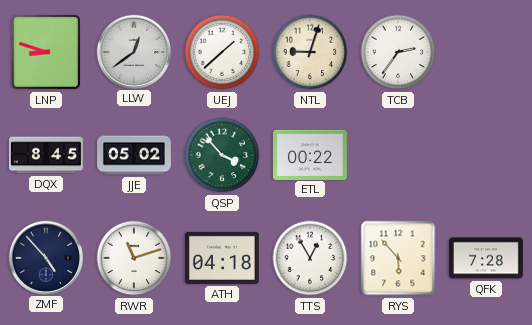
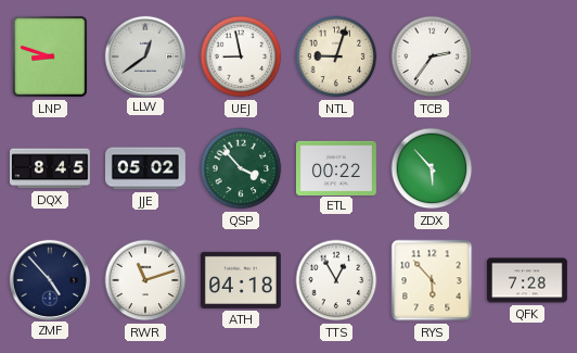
UEJ: 1:38 -> 8:58 (241, 56)
ZDX: none -> 5:53 (432, 168)
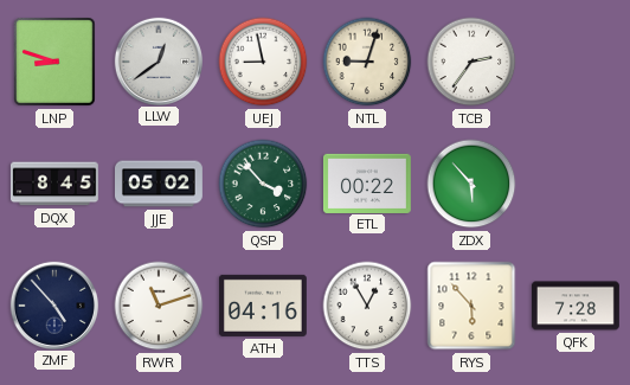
ATH: 04:18 -> 04:16 (263, 306)
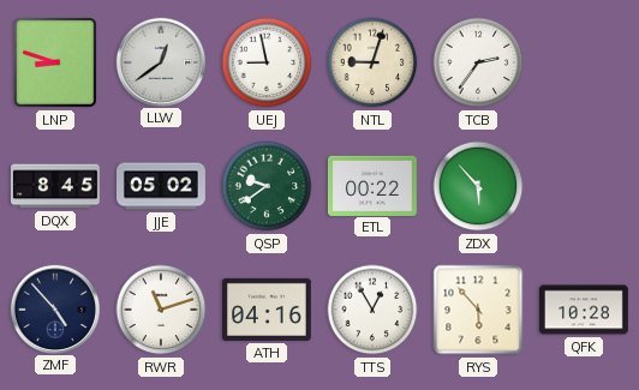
QSP: 3:53 -> 9:39 (267, 186)
QFK: 7:28 -> 10:28 (584, 310)
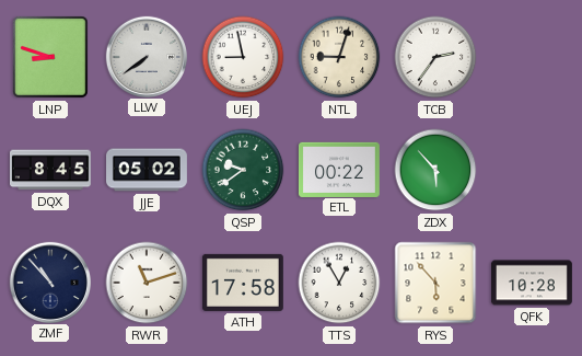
LLW: 12:39 -> 7:39 (145, 56)
ZMF: 4:53 -> 10:53 (49, 282)
ATH: 04:16 -> 17:58 (243, 283)
